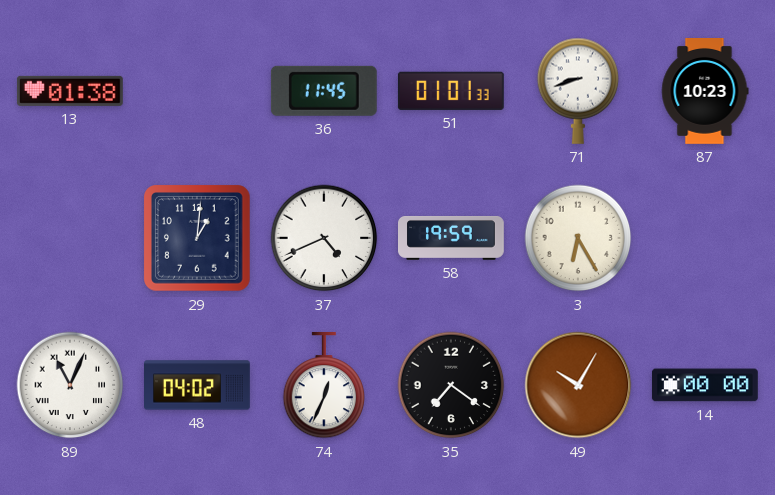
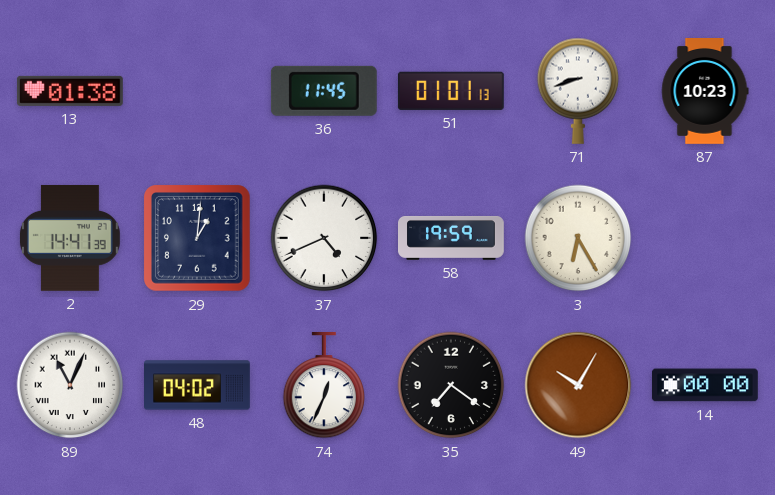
51: 01:01:33 -> 01:01:13 (451, 91)
2: none -> 14:41 (70, 238)
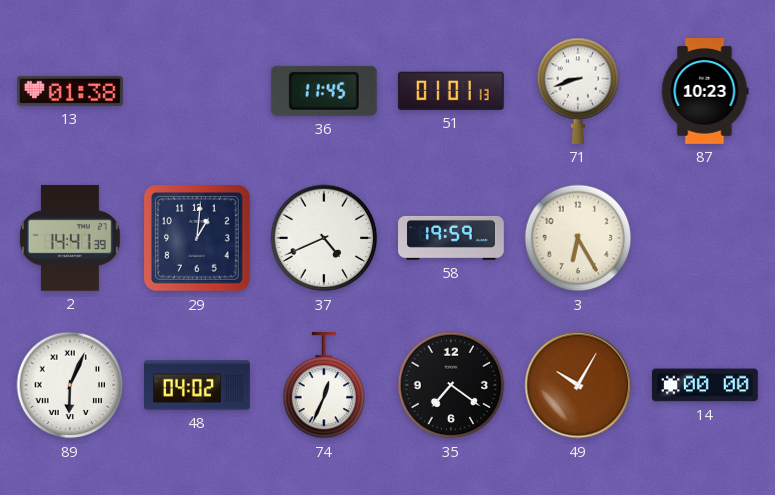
89: 11:04 -> 6:04 (70, 385)
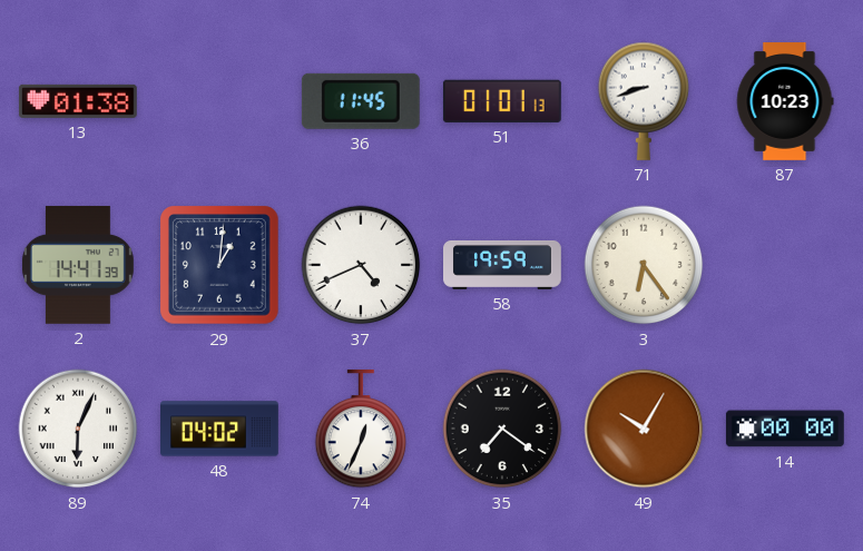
3: 6:25 -> 6:24 (644, 265)
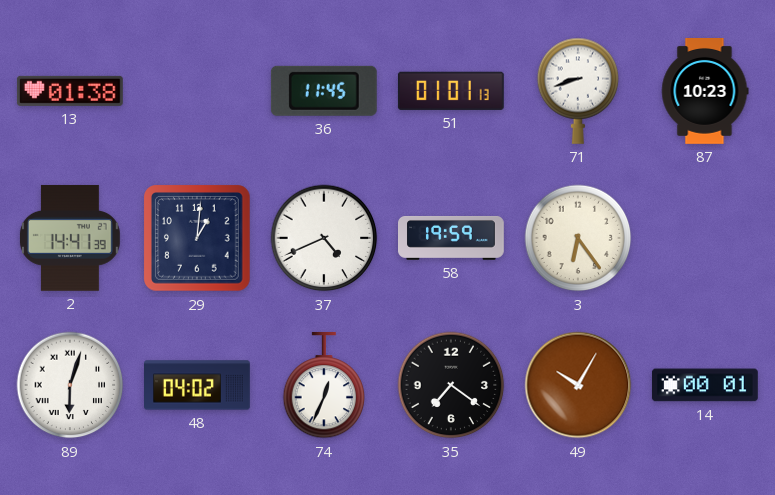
89: 6:04 -> 6:03 (70, 385)
14: 00:00 -> 00:01 (705, 385)
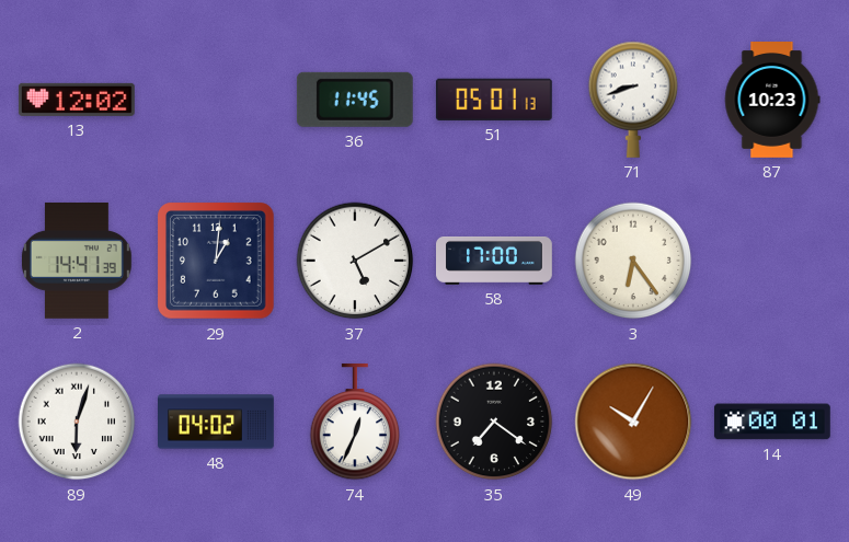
13: 01:38 -> 12:02 (77, 100)
51: 01:01 -> 05:01 (494, 100)
37: 4:41 -> 5:10 (355, 261)
58: 19:59 -> 17:00 (495, 261)
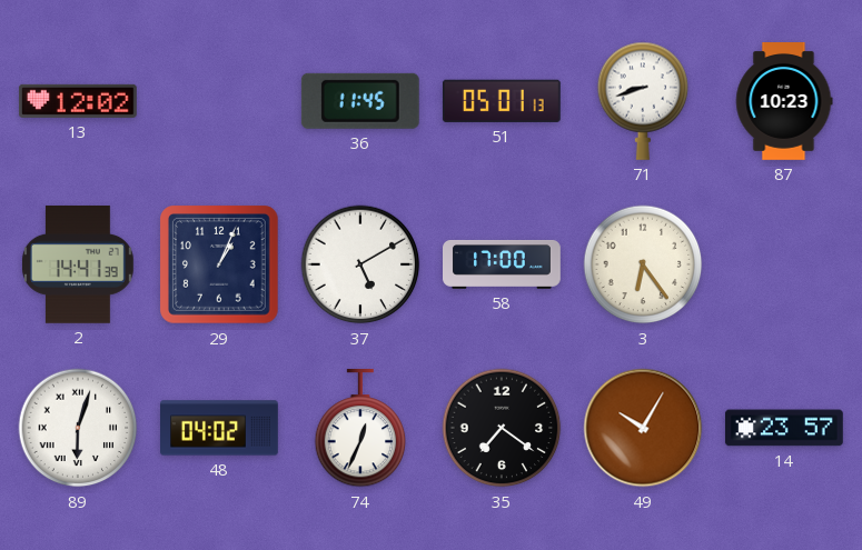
29: 1:01 -> 1:04 (220, 266)
14: 00:01 -> 23:57 (784, 428)
